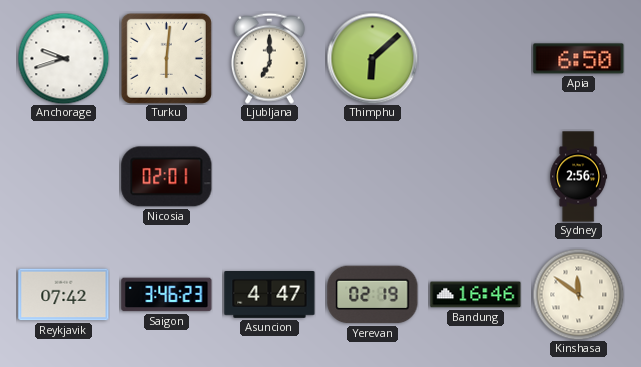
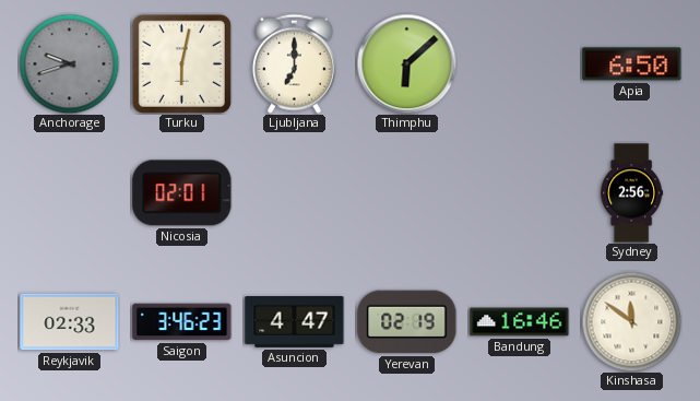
Anchorage dial: white -> grey (69, 63)
Turku: 6:01 -> 6:02 (181, 63)
Reykjavik: 07:42 -> 02:33 (70, 322)
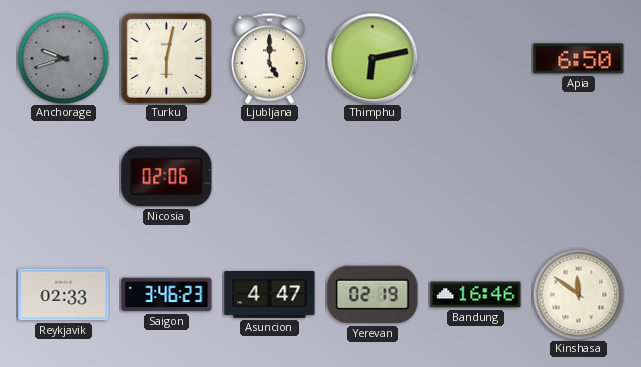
Ljubljana: 7:00 -> 5:00 (269, 58)
Thimphu: 6:08 -> 6:13 (372, 58)
Nicosia: 02:01 -> 02:06 (167, 177)
Sydney: 2:56 -> none (632, 193)
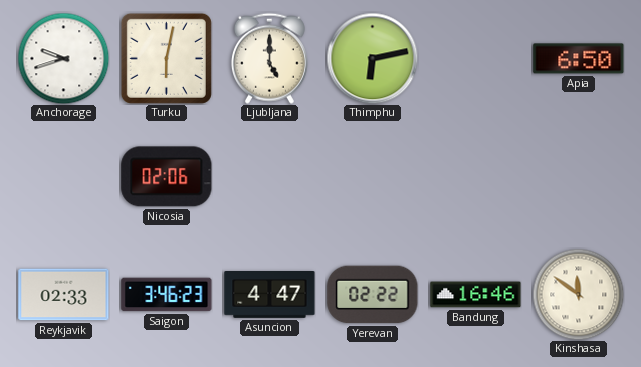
Anchorage dial: grey -> white (63, 58)
Yerevan: 02:19 -> 02:22 (373, 295)
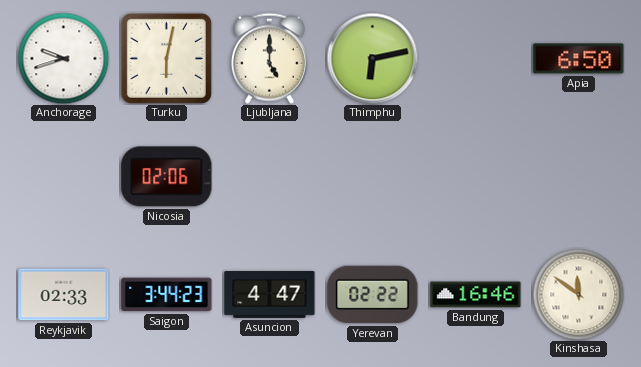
Saigon: 3:46 -> 3:44 (167, 295)
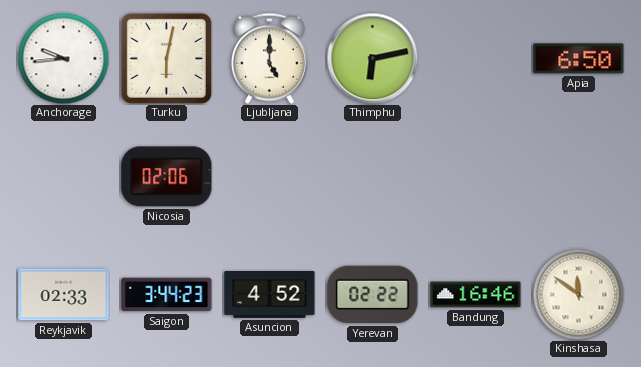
Anchorage: 9:42 -> 9:44 (63, 58)
Asuncion: 4:47 -> 4:52 (270, 295)
